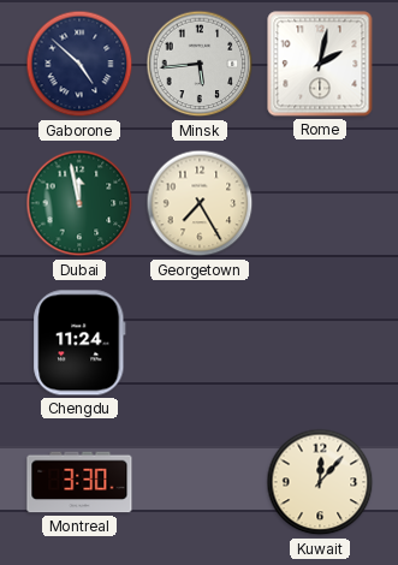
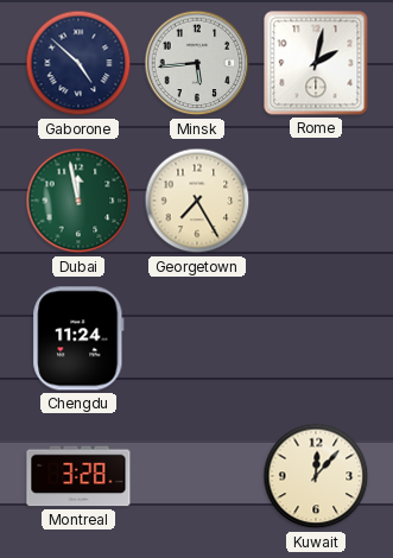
Montreal: 3:30 -> 3:28 (78, 476)
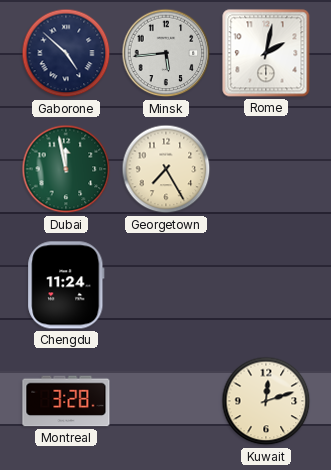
Kuwait: 12:07 -> 12:12 (266, 401)
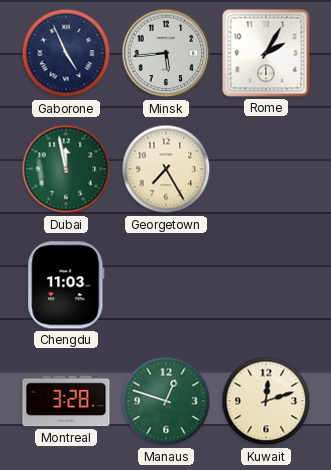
Gaborone: 4:52 -> 4:56 (66, 53)
Rome: 2:02 -> 2:05 (266, 53)
Chengdu: 11:24 -> 11:03 (66, 285)
Manaus: none -> 12:48 (166, 401)
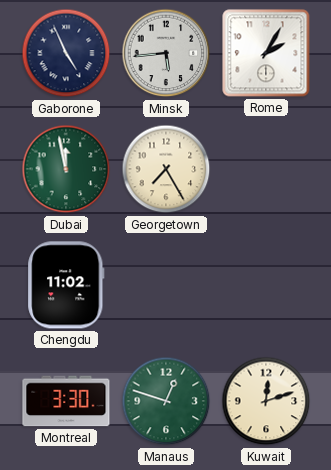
Chengdu: 11:03 -> 11:02 (66, 285)
Montreal: 3:28 -> 3:30 (66, 401)
